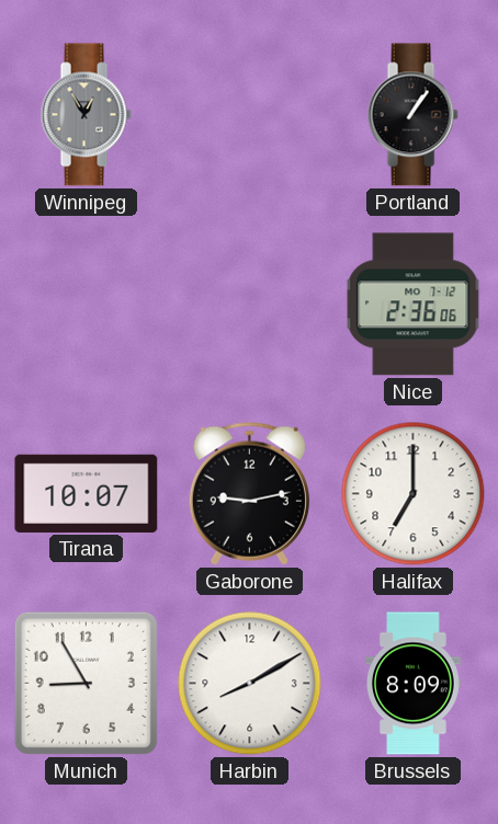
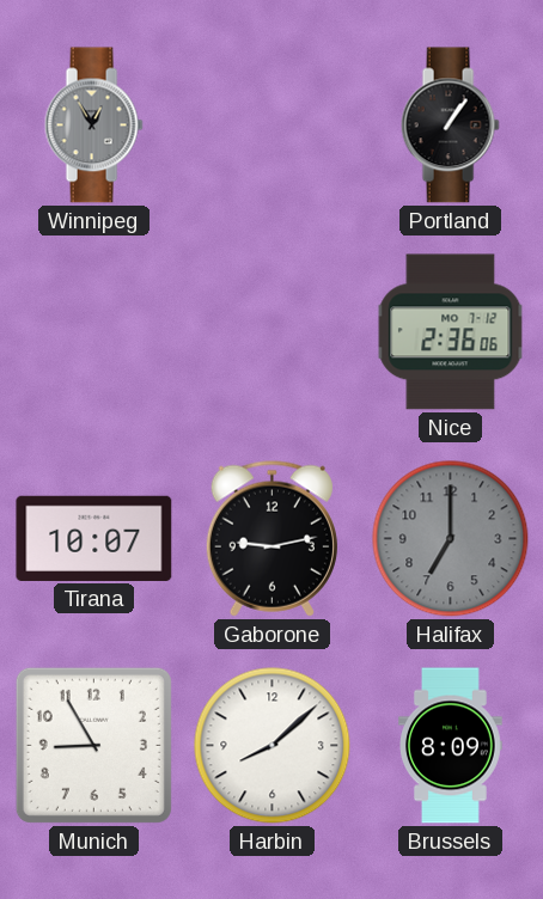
Halifax dial: white -> grey (451, 539)
Harbin: 8:10 -> 8:08 (273, 746)
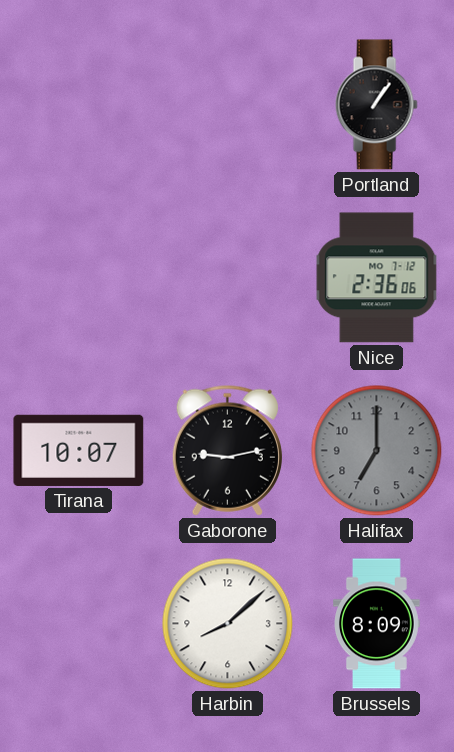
Winnipeg: 12:55 -> none (93, 126)
Munich: 8:55 -> none (93, 745)
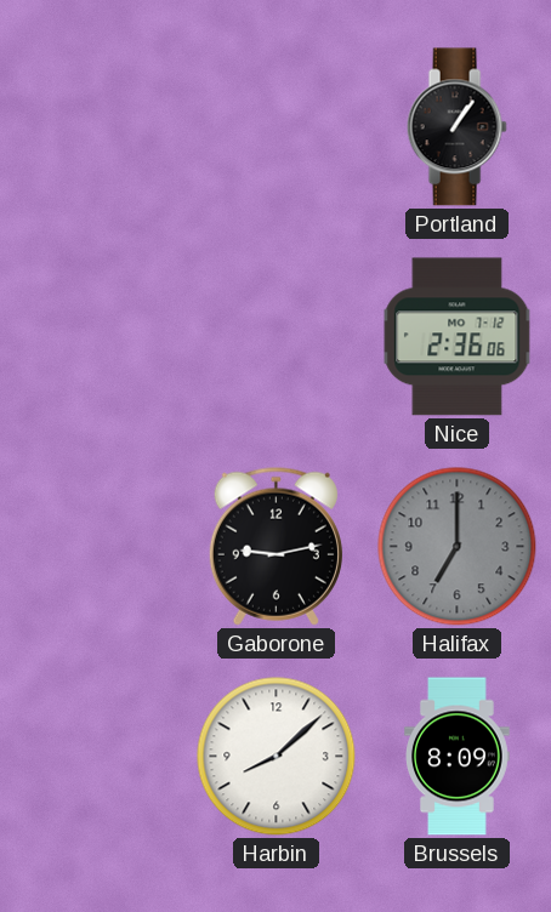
Tirana: 10:07 -> none (79, 450)
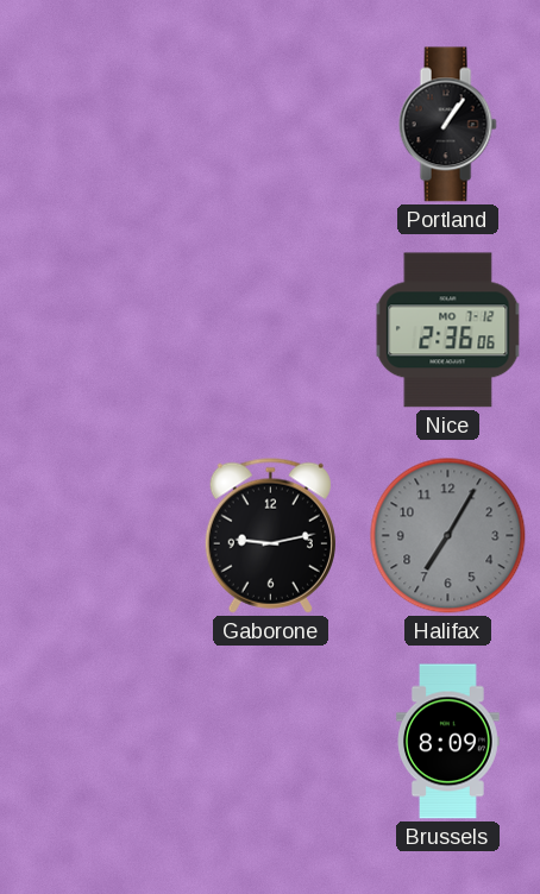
Halifax: 7:00 -> 7:05 (448, 536)
Harbin: 8:08 -> none (277, 757)
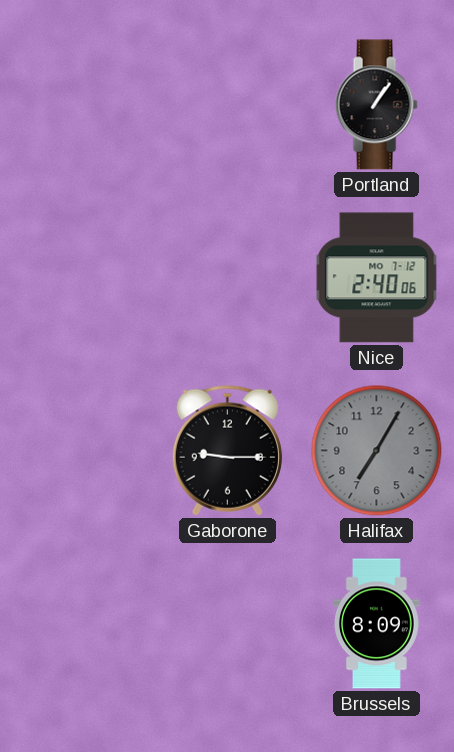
Nice: 2:36 -> 2:40 (377, 278)
Gaborone: 9:13 -> 9:15 (227, 450)
